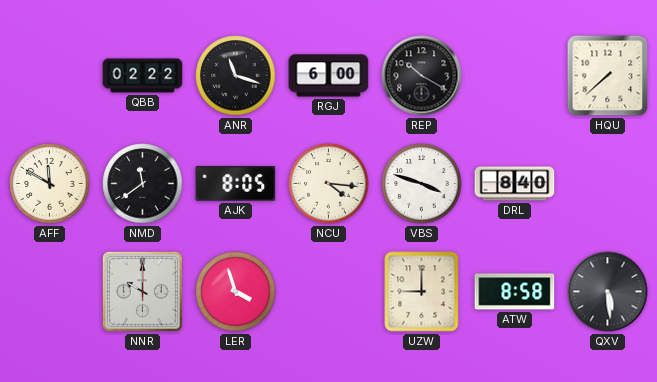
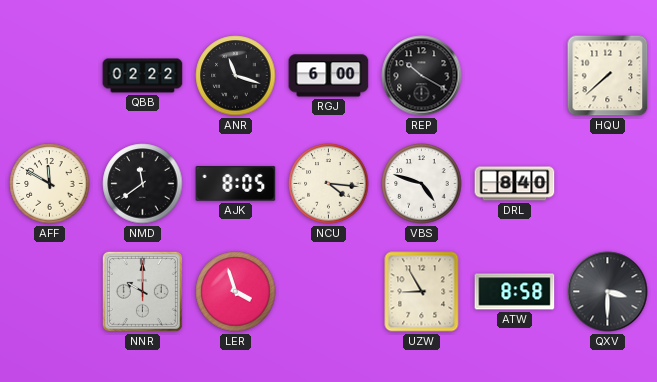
VBS: 3:48 -> 4:48 (422, 184)
UZW: 9:00 -> 8:55 (422, 292)
QXV: 5:29 -> 3:30 (608, 292)
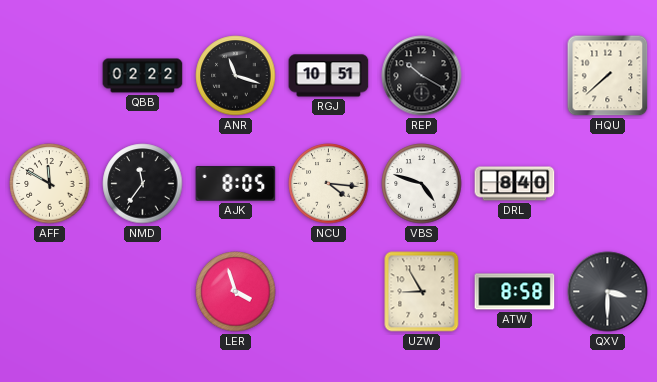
RGJ: 6:00 -> 10:51 (329, 76)
NMD: 11:39 -> 11:36 (143, 184)
NNR: 10:00 -> none (142, 291)
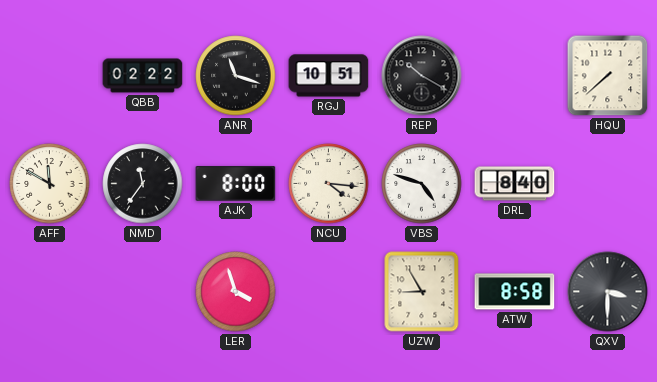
AJK: 8:05 -> 8:00 (236, 184)
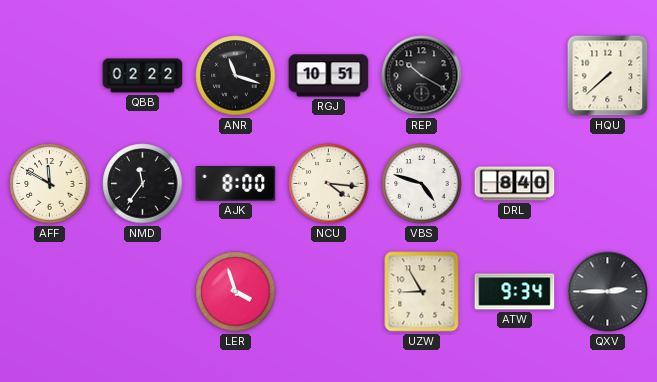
ATW: 8:58 -> 9:34 (515, 292)
QXV: 3:30 -> 2:45 (608, 292)
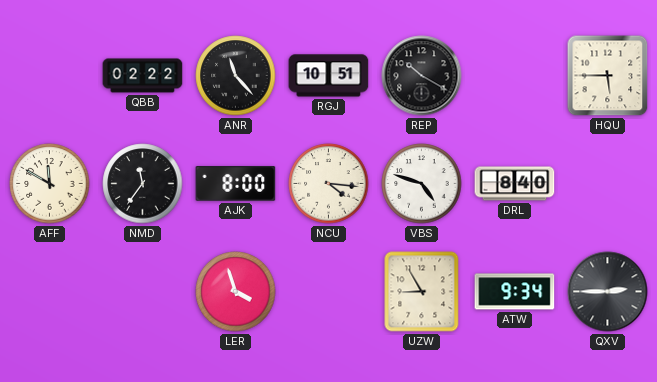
ANR: 11:18 -> 11:23 (236, 76)
HQU: 7:38 -> 5:45 (608, 76)
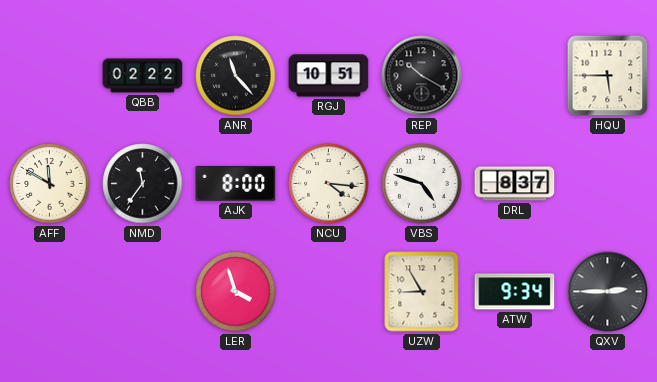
DRL: 8:40 -> 8:37 (515, 184)
